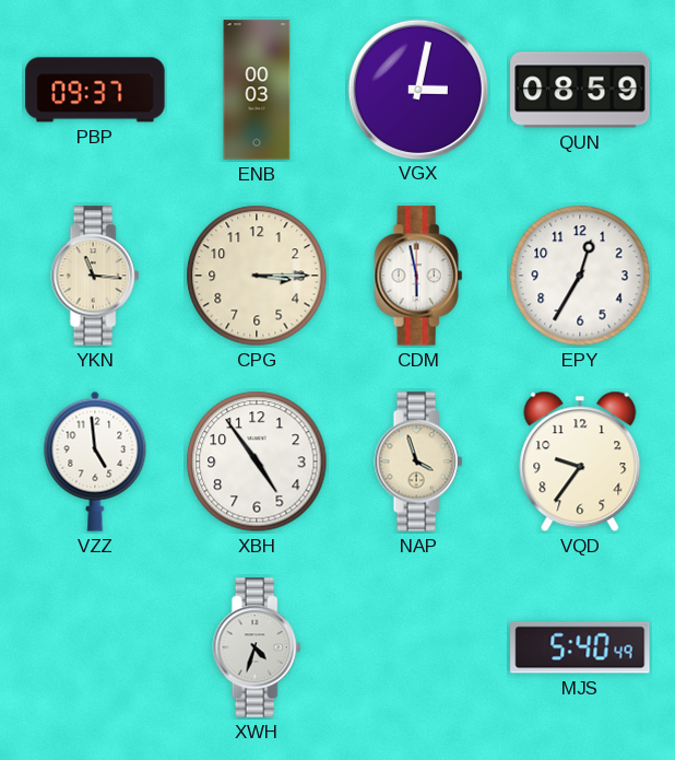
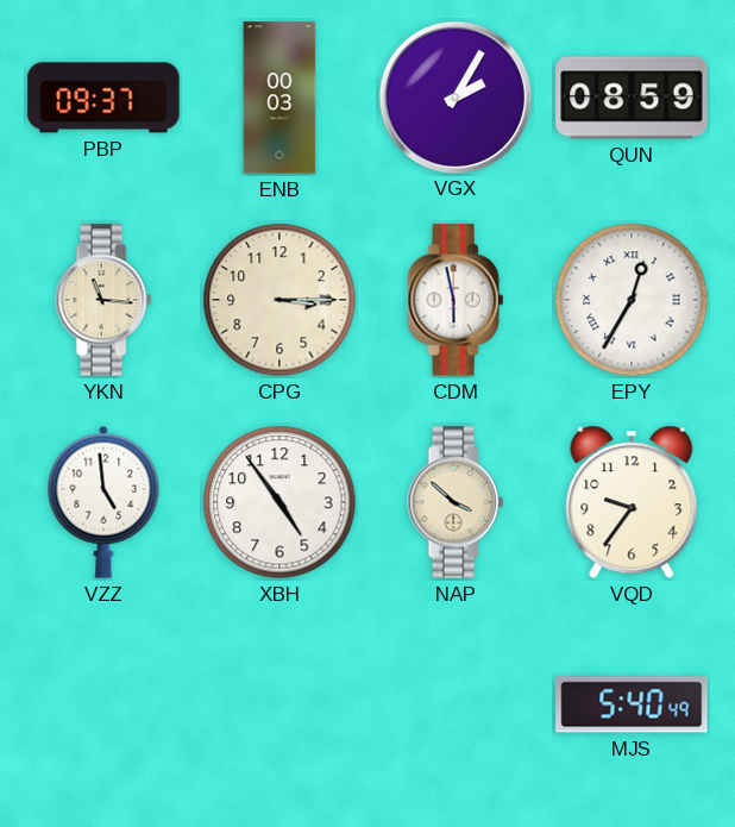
VGX: 3:02 -> 2:05 (454, 96)
EPY numerals: Arabic -> Roman (632, 300)
NAP: 3:57 -> 3:52 (456, 502)
XWH: 4:33 -> none (257, 647)
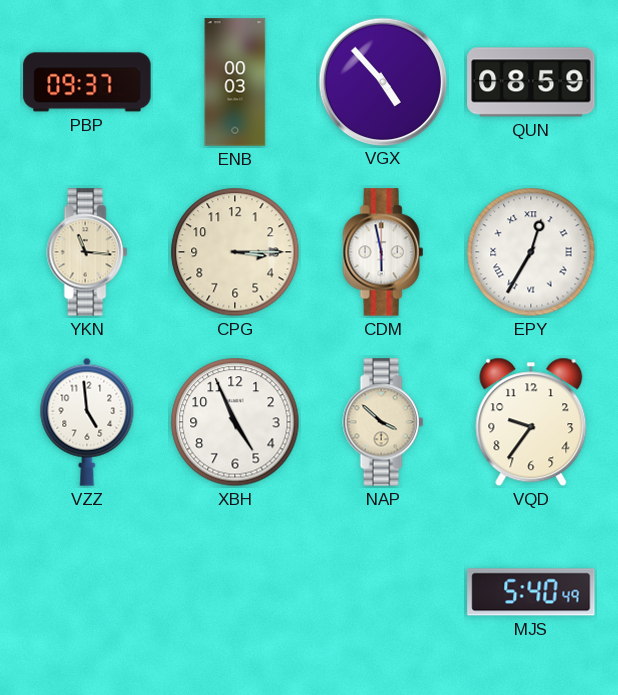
VGX: 2:05 -> 4:53 (382, 81)
XBH: 4:54 -> 4:56 (235, 422)
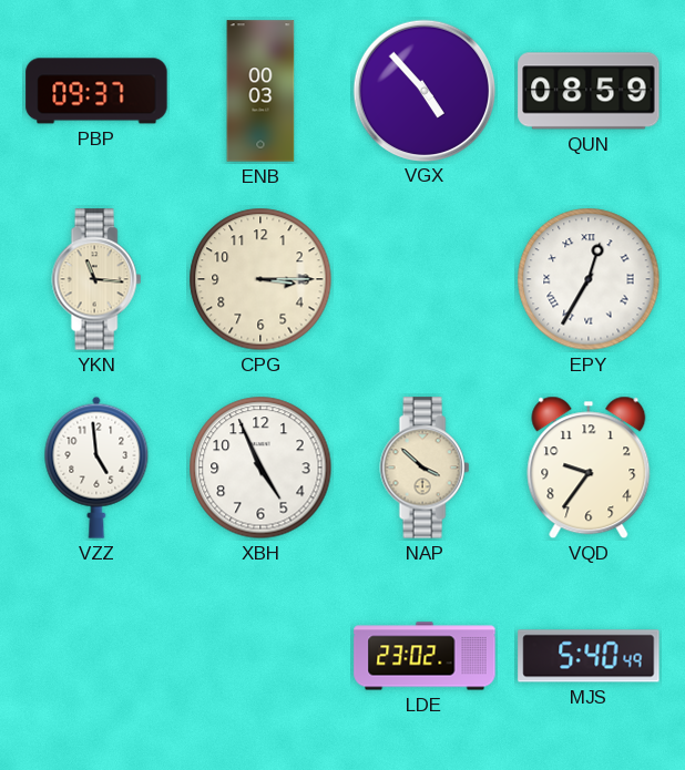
CDM: 5:58 -> none (383, 252)
LDE: none -> 23:02 (425, 656)
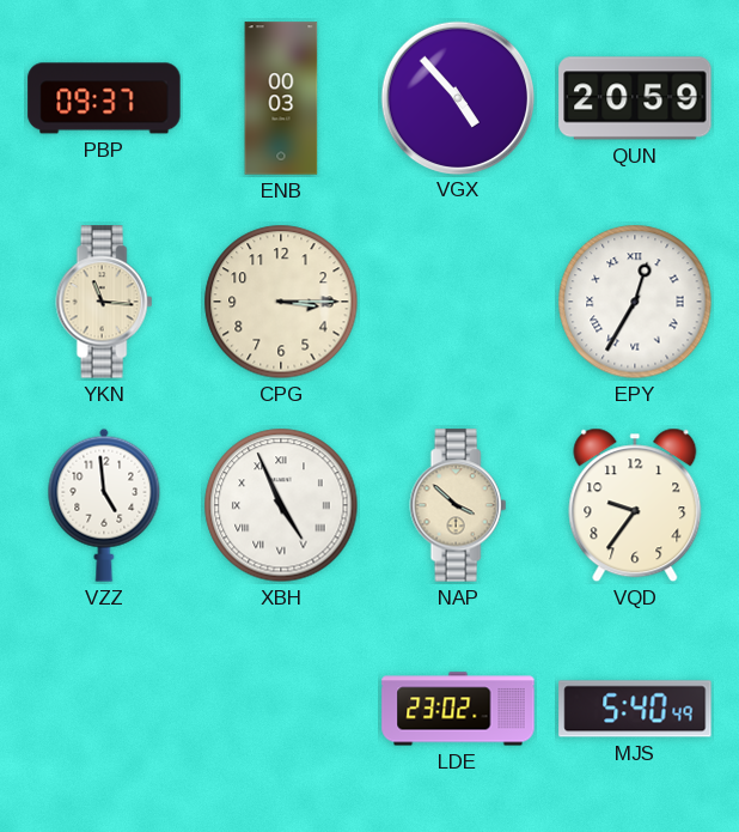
QUN: 08:59 -> 20:59 (635, 98)
XBH numerals: Arabic -> Roman (281, 505)
